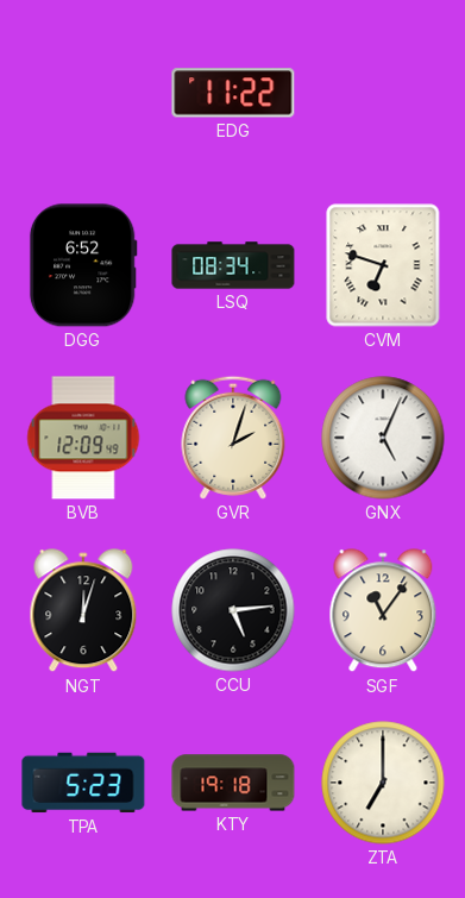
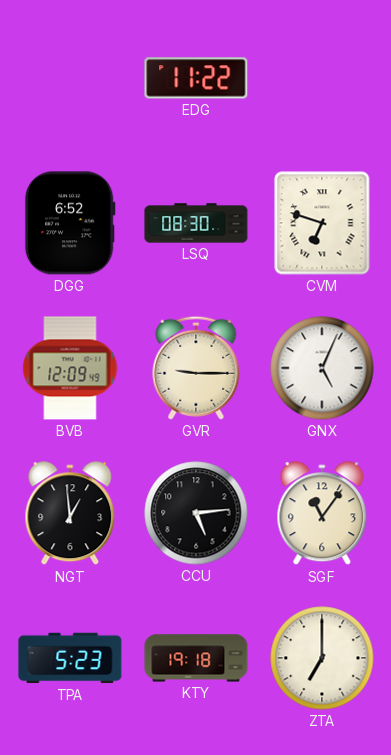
LSQ: 08:34 -> 08:30 (196, 223)
GVR: 2:03 -> 9:15 (196, 368)
NGT: 12:03 -> 12:59 (70, 514)
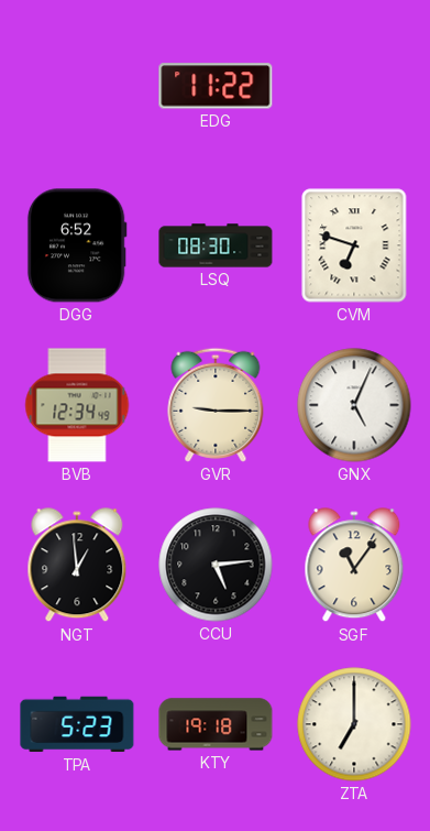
BVB: 12:09 -> 12:34 (77, 405)
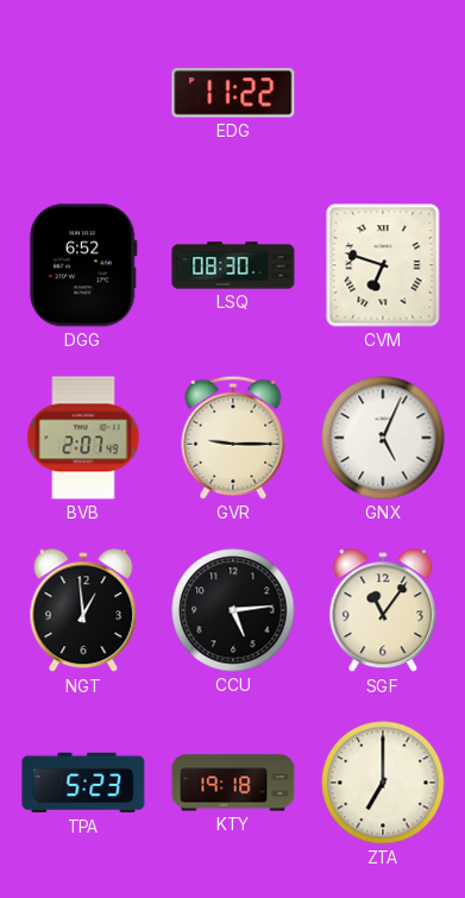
BVB: 12:34 -> 2:07 (83, 438)
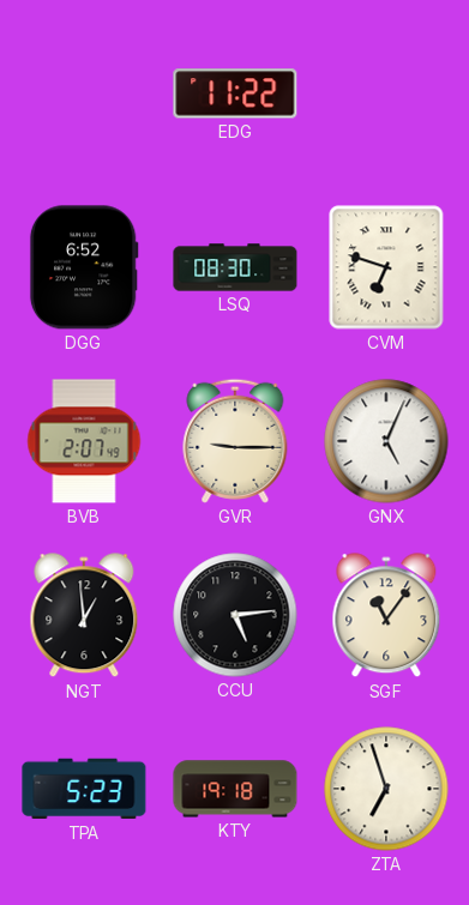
ZTA: 7:00 -> 6:57 (386, 789)
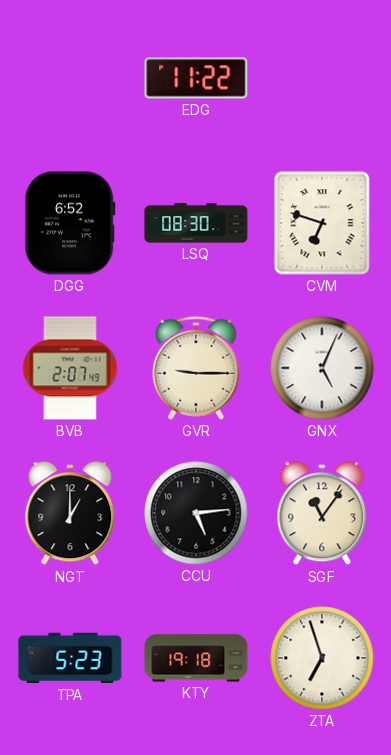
NGT: 12:59 -> 1:00 (70, 514)
